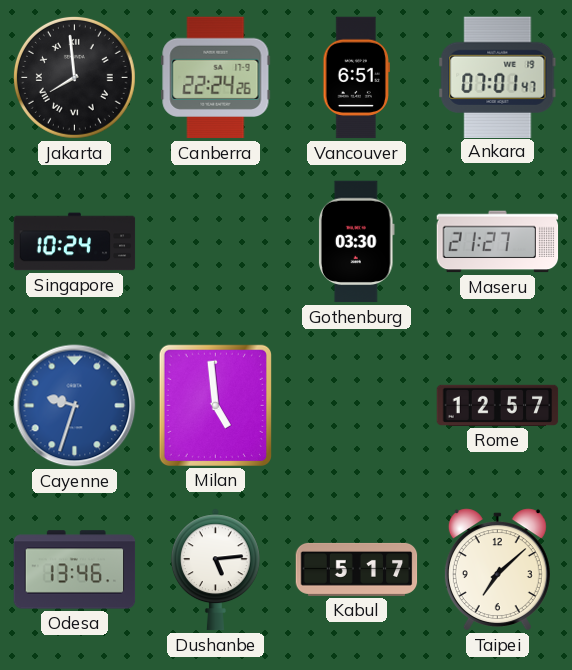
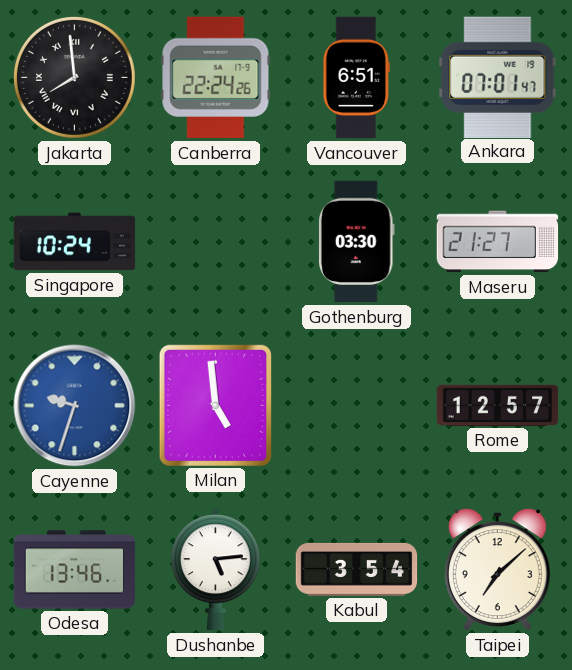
Kabul: 5:17 -> 3:54 (357, 569)
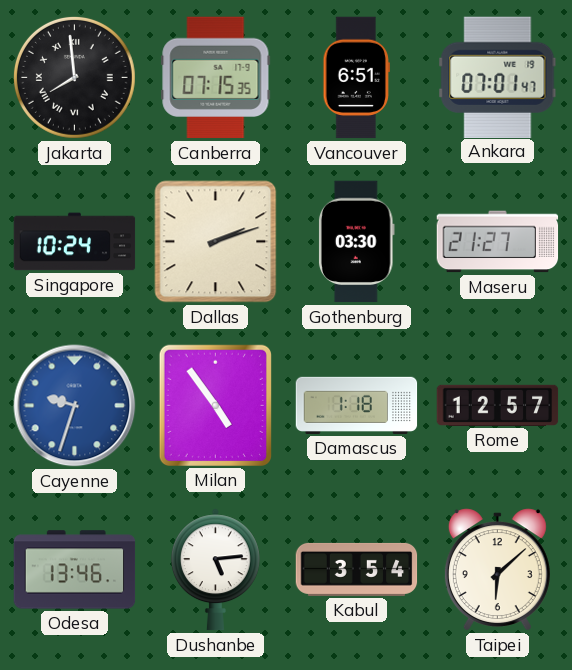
Canberra: 22:24 -> 07:15 (216, 78)
Dallas: none -> 2:12 (216, 242)
Milan: 4:59 -> 4:54 (215, 405)
Damascus: none -> 1:18 (357, 405)
Taipei: 7:08 -> 6:08 (497, 570)
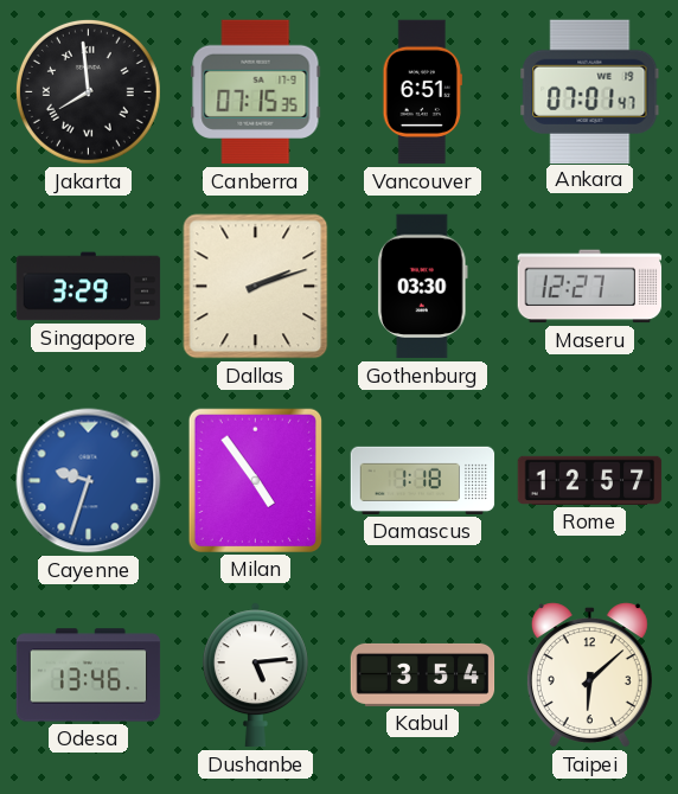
Singapore: 10:24 -> 3:29 (89, 287)
Maseru: 21:27 -> 12:27 (590, 287)
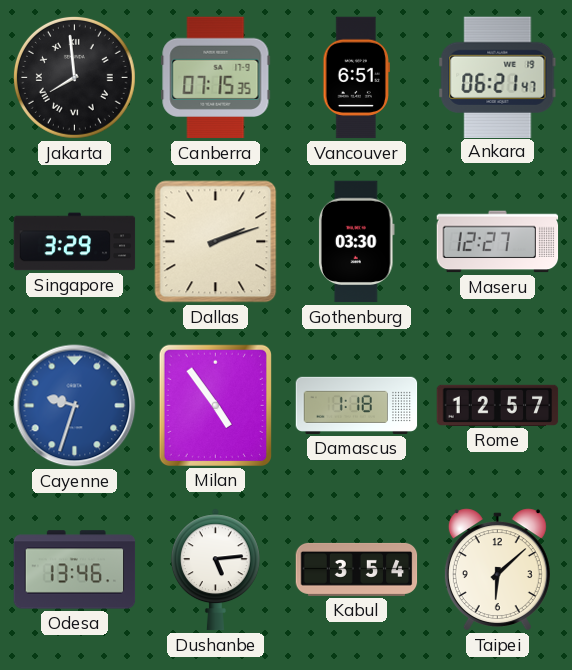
Ankara: 07:01 -> 06:21 (498, 77)
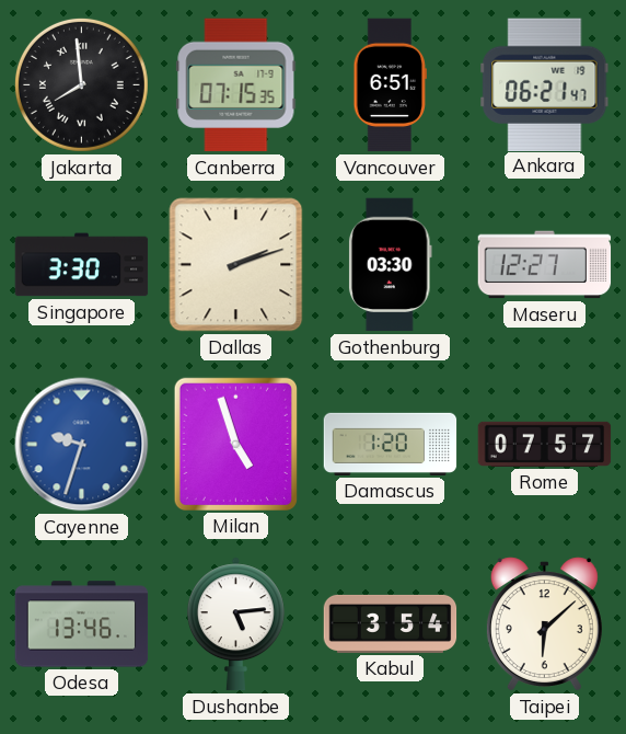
Singapore: 3:29 -> 3:30 (82, 265)
Milan: 4:54 -> 4:57 (235, 444)
Damascus: 1:18 -> 1:20 (391, 444)
Rome: 12:57 -> 07:57 (545, 444)
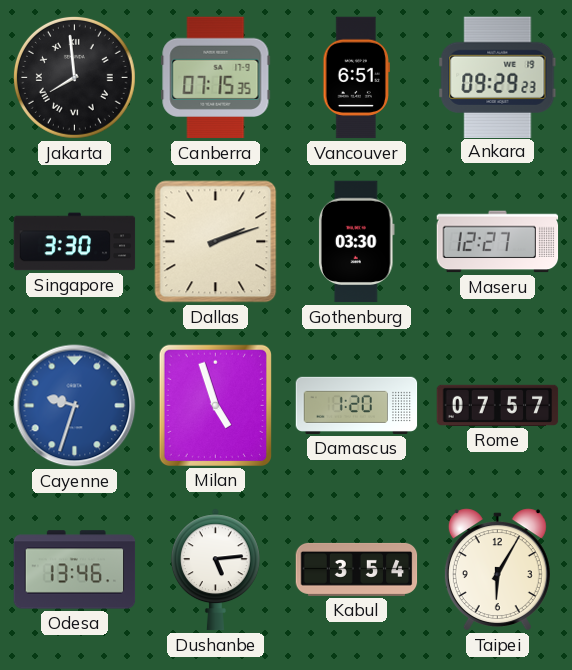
Ankara: 06:21 -> 09:29 (498, 77)
Taipei: 6:08 -> 6:05 (497, 570)
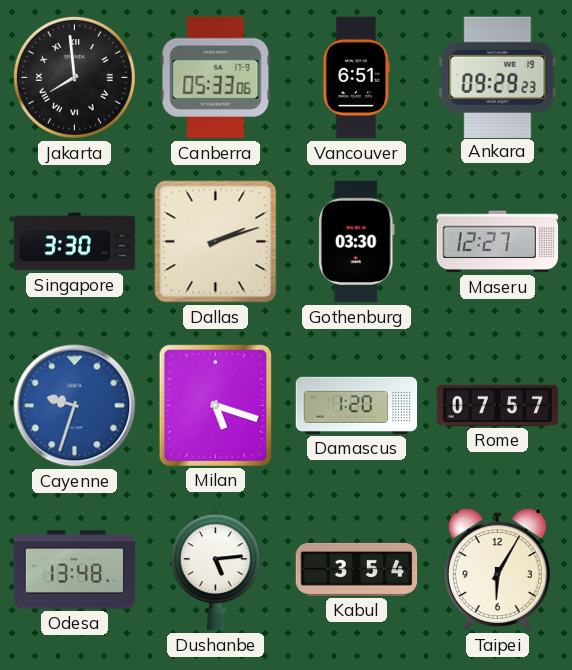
Canberra: 07:15 -> 05:33 (216, 78)
Milan: 4:57 -> 5:18 (215, 405)
Odesa: 13:46 -> 13:48 (75, 570)
